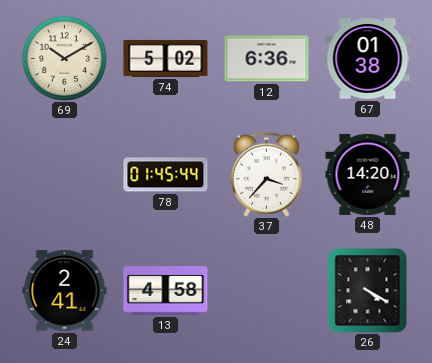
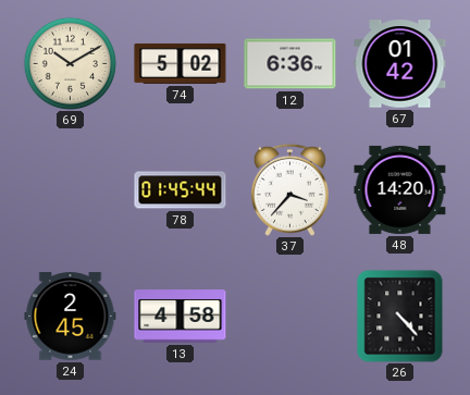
67: 01:38 -> 01:42 (400, 64)
24: 2:41 -> 2:45 (71, 317)
26: 4:20 -> 4:23 (400, 317)
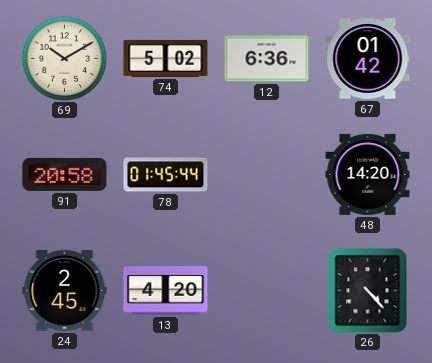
91: none -> 20:58 (65, 174)
37: 3:37 -> none (289, 189)
13: 4:58 -> 4:20 (166, 291)
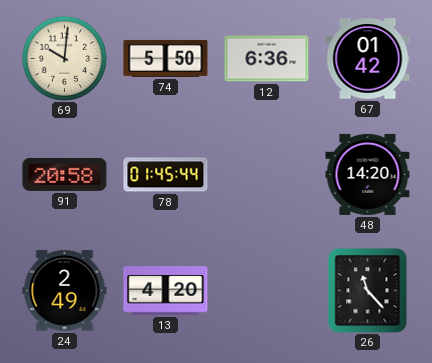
69: 10:10 -> 10:01 (64, 58)
74: 5:02 -> 5:50 (166, 58)
24: 2:45 -> 2:49 (65, 291)
26: 4:23 -> 11:23 (368, 291)
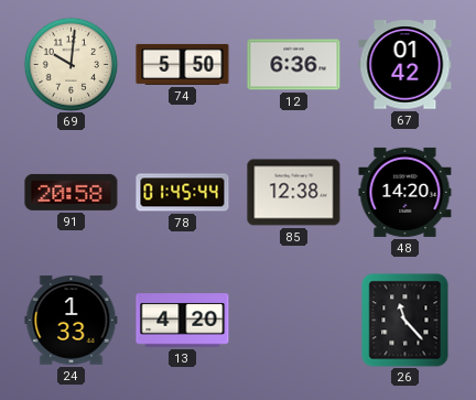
85: none -> 12:38 (294, 193)
24: 2:49 -> 1:33 (72, 321)
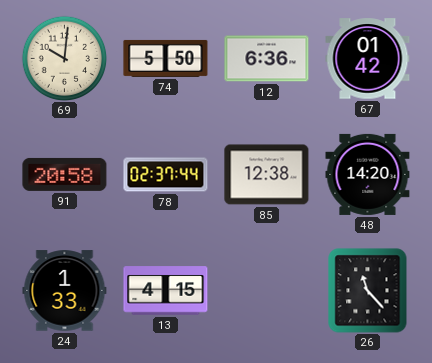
78: 01:45 -> 02:37 (166, 175)
13: 4:20 -> 4:15 (166, 291)
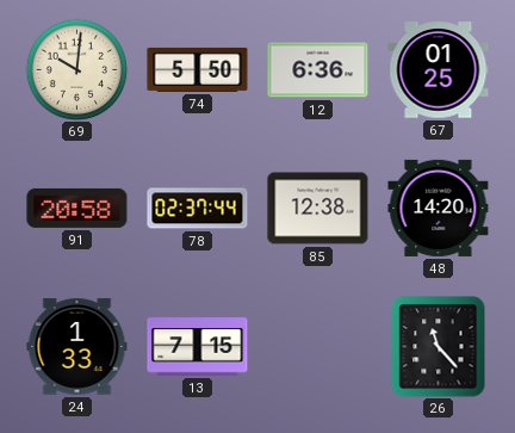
67: 01:42 -> 01:25 (439, 70)
13: 4:15 -> 7:15 (198, 347)
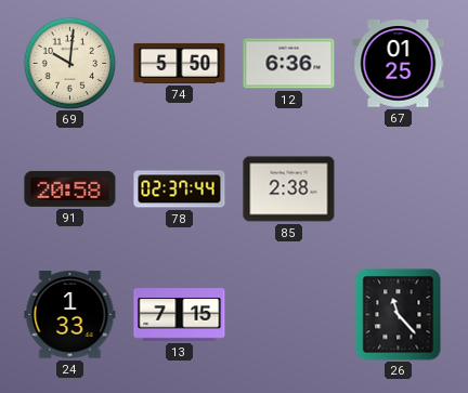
85: 12:38 -> 2:38 (289, 189)
48: 14:20 -> none (439, 208)
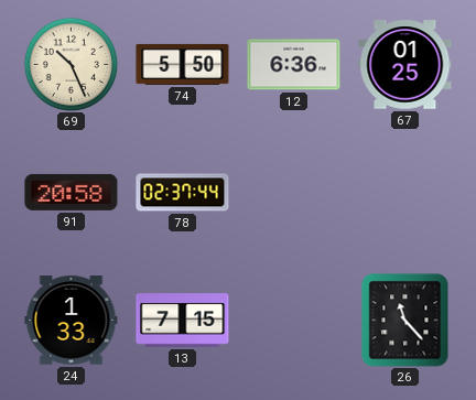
69: 10:01 -> 10:26 (71, 64)
85: 2:38 -> none (289, 189)
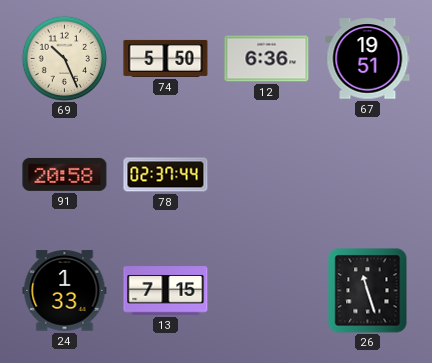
67: 01:25 -> 19:51 (368, 59)
26: 11:23 -> 11:27 (368, 291)
